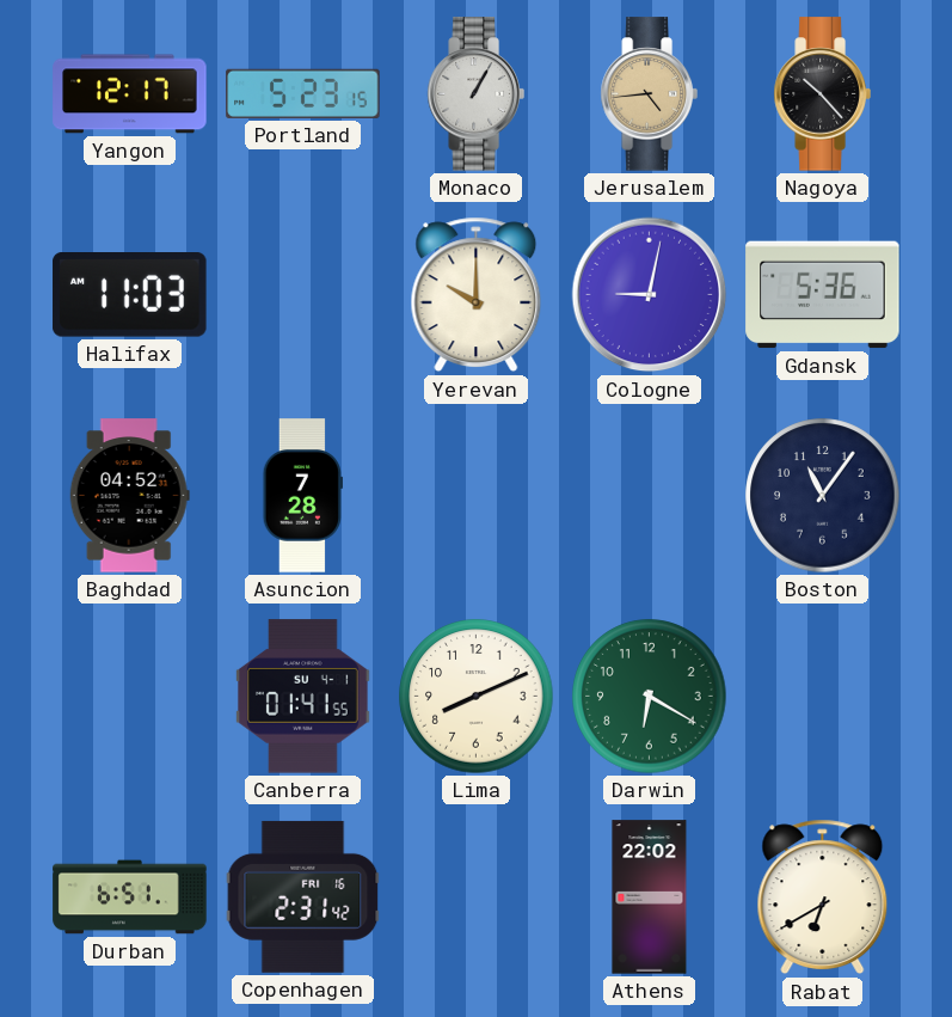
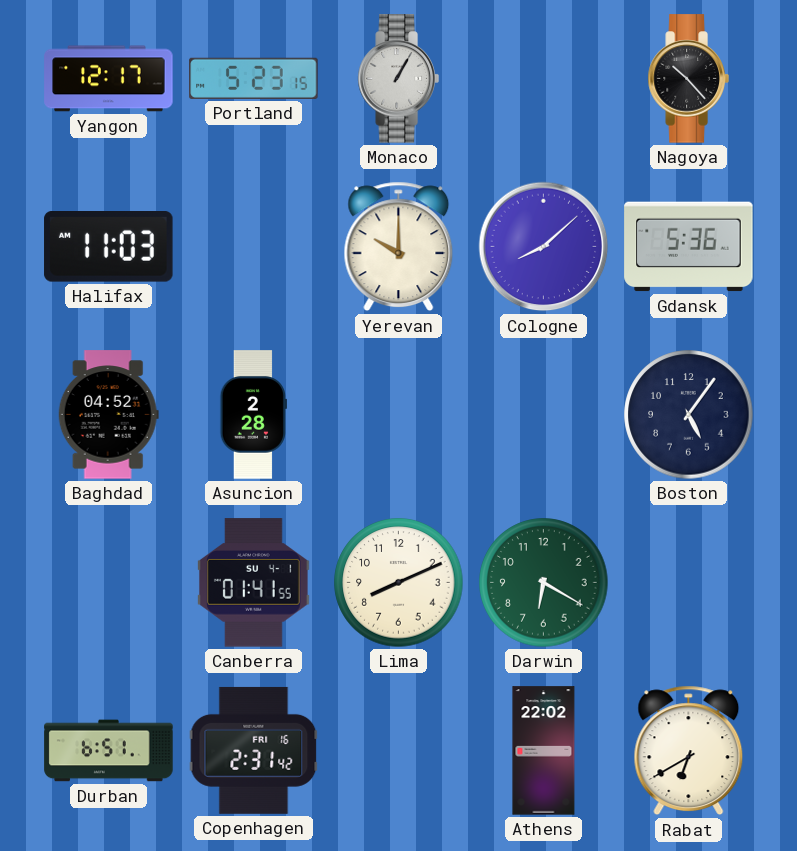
Jerusalem: 4:44 -> none (649, 94)
Cologne: 9:02 -> 8:08 (544, 247)
Asuncion: 7:28 -> 2:28 (253, 415)
Boston: 11:06 -> 5:06 (689, 415)
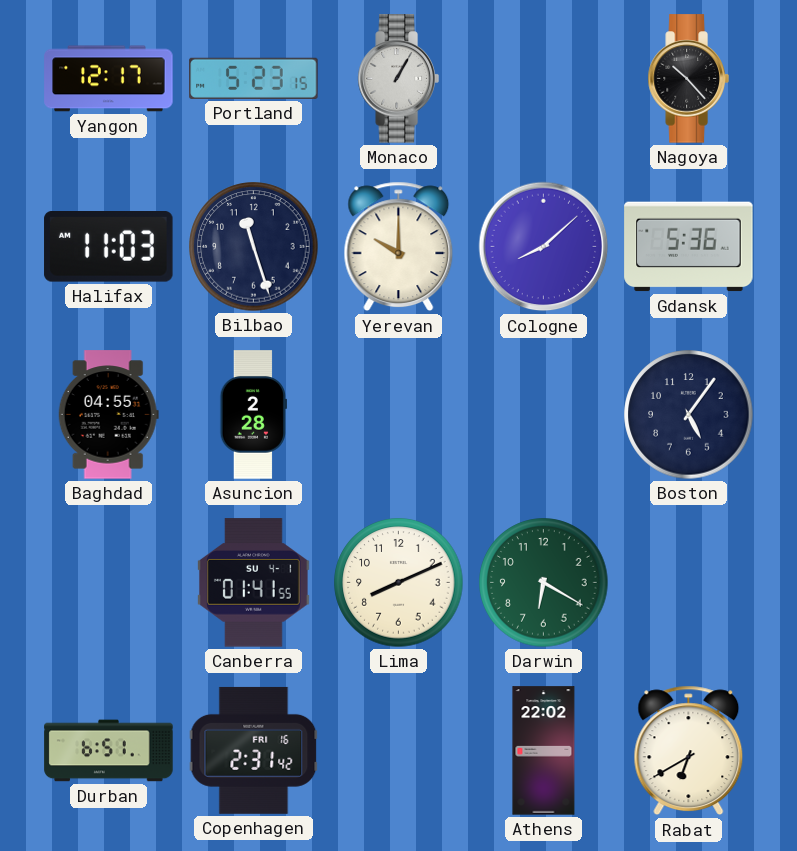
Bilbao: none -> 11:27 (254, 247)
Baghdad: 04:52 -> 04:55 (108, 415)
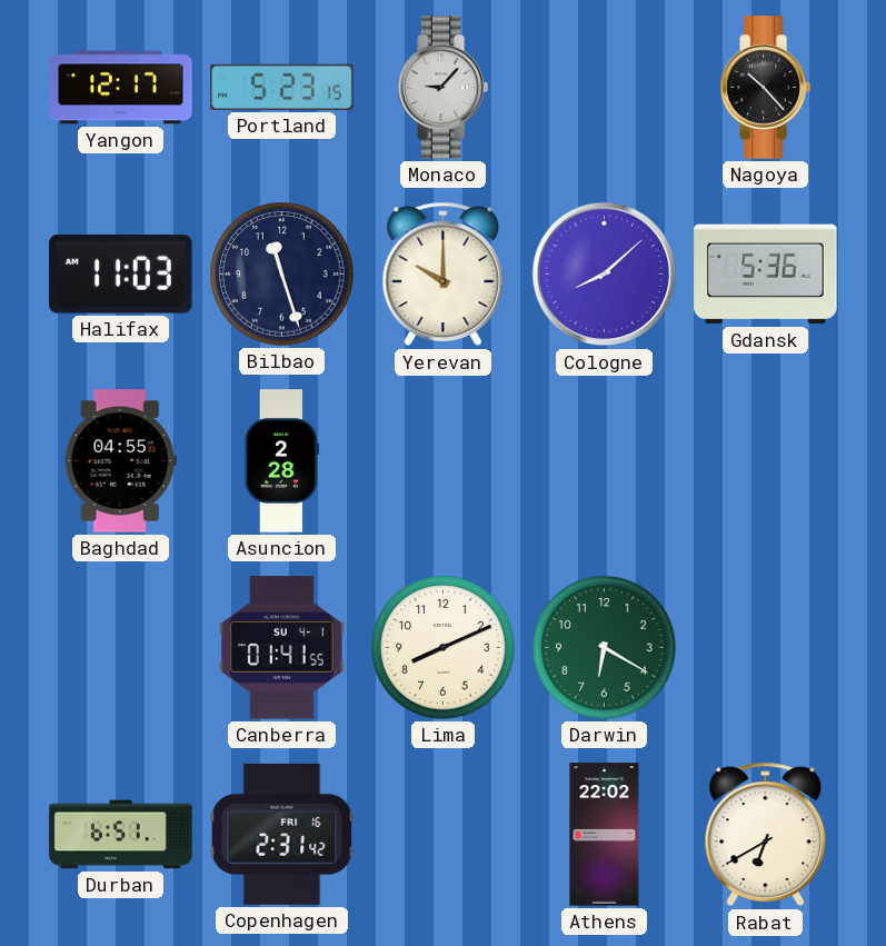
Monaco: 1:05 -> 9:07 (442, 88)
Boston: 5:06 -> none (689, 415)
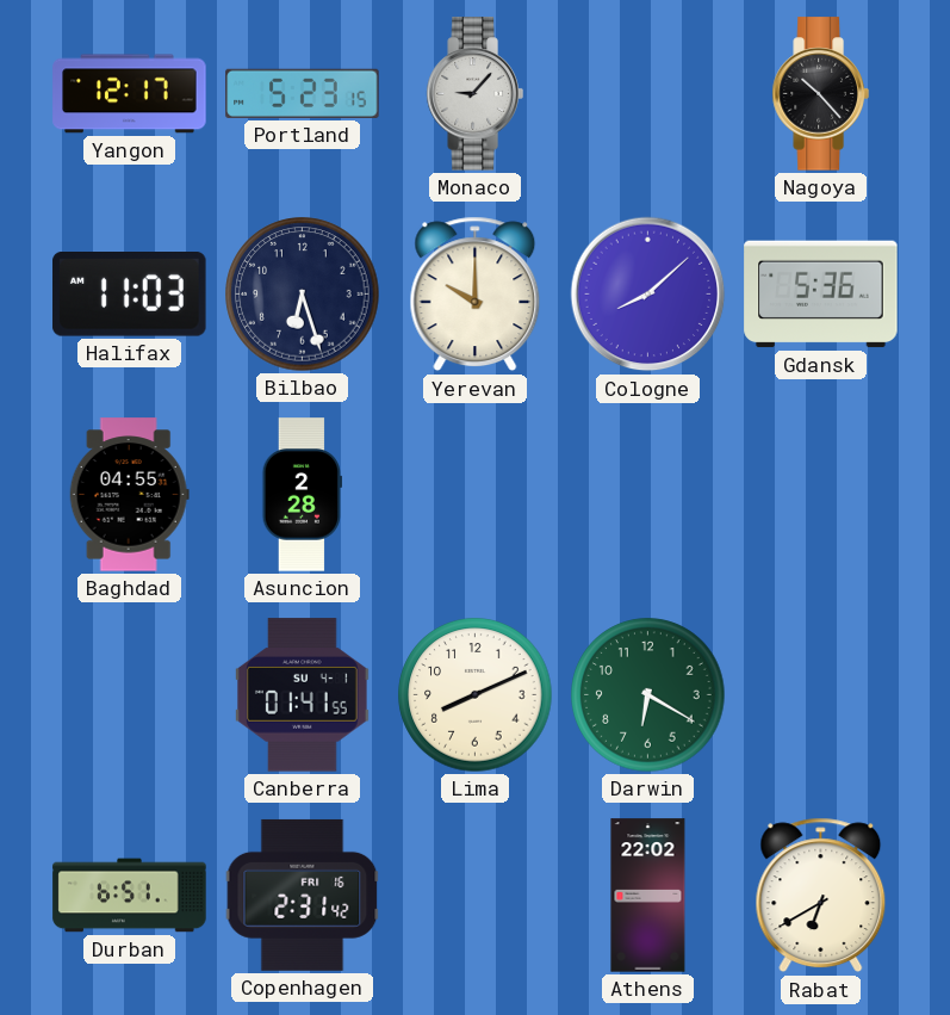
Bilbao: 11:27 -> 6:27 (303, 295)
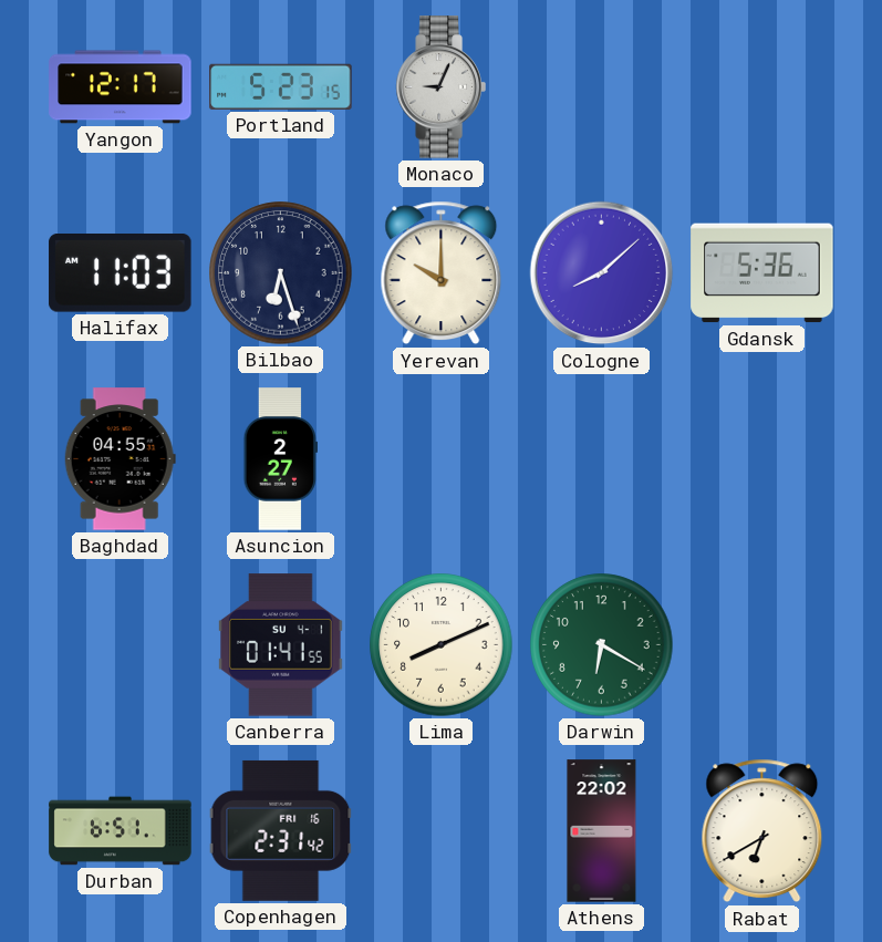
Monaco: 9:07 -> 9:04 (440, 87)
Nagoya: 10:23 -> none (820, 94)
Asuncion: 2:28 -> 2:27 (280, 459)
